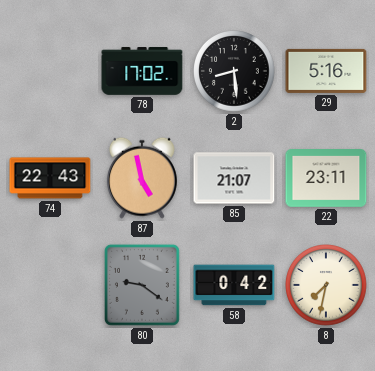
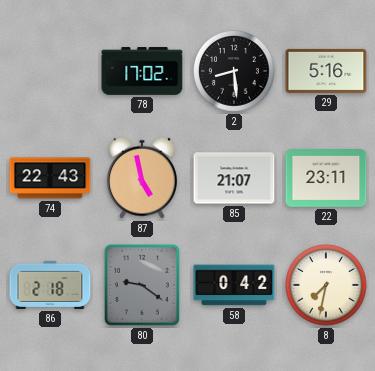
86: none -> 2:18 (50, 285)
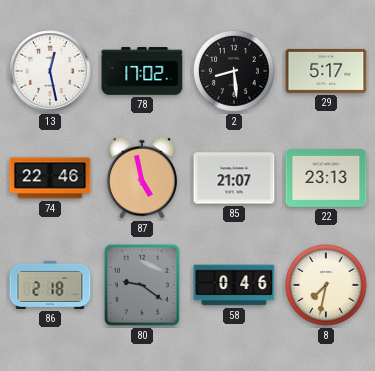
13: none -> 12:28 (50, 71)
29: 5:16 -> 5:17 (326, 71)
74: 22:43 -> 22:46 (50, 178)
22: 23:11 -> 23:13 (326, 179)
58: 0:42 -> 0:46 (234, 285)
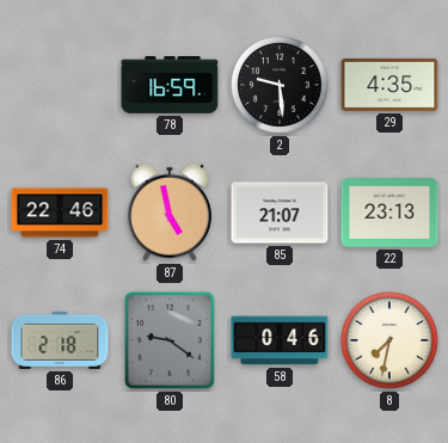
13: 12:28 -> none (50, 71)
78: 17:02 -> 16:59 (170, 85)
2: 8:29 -> 9:29 (281, 86)
29: 5:17 -> 4:35 (389, 85)
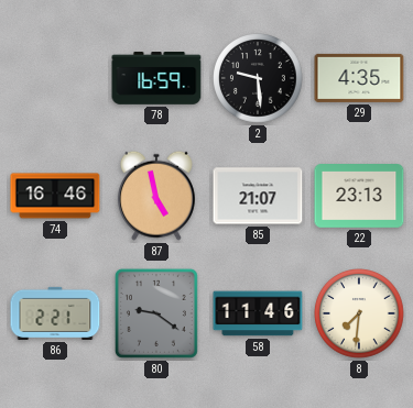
74: 22:46 -> 16:46 (55, 196)
86: 2:18 -> 2:21 (55, 313)
58: 0:46 -> 11:46 (258, 313)
8: 7:32 -> 7:31 (360, 315)
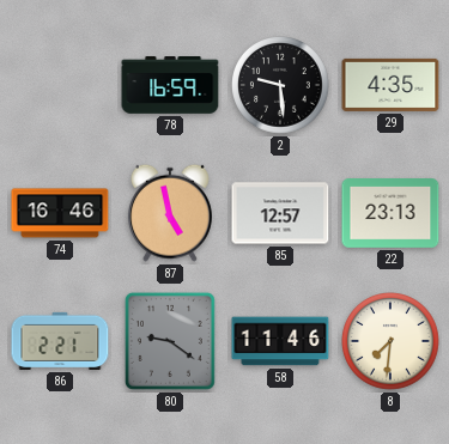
85: 21:07 -> 12:57 (280, 213)
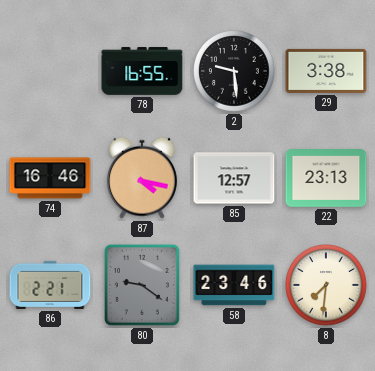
78: 16:59 -> 16:55 (142, 71)
29: 4:35 -> 3:38 (326, 71)
87: 4:58 -> 4:17 (142, 178)
58: 11:46 -> 23:46 (234, 285)
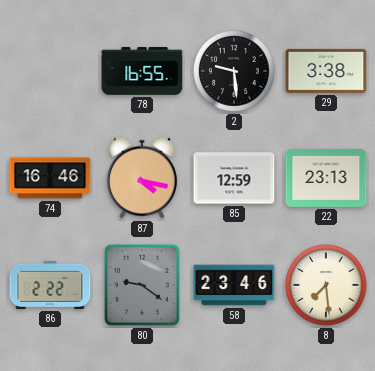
85: 12:57 -> 12:59 (234, 178)
86: 2:21 -> 2:22 (50, 285)
8: 7:31 -> 7:29 (327, 286)
